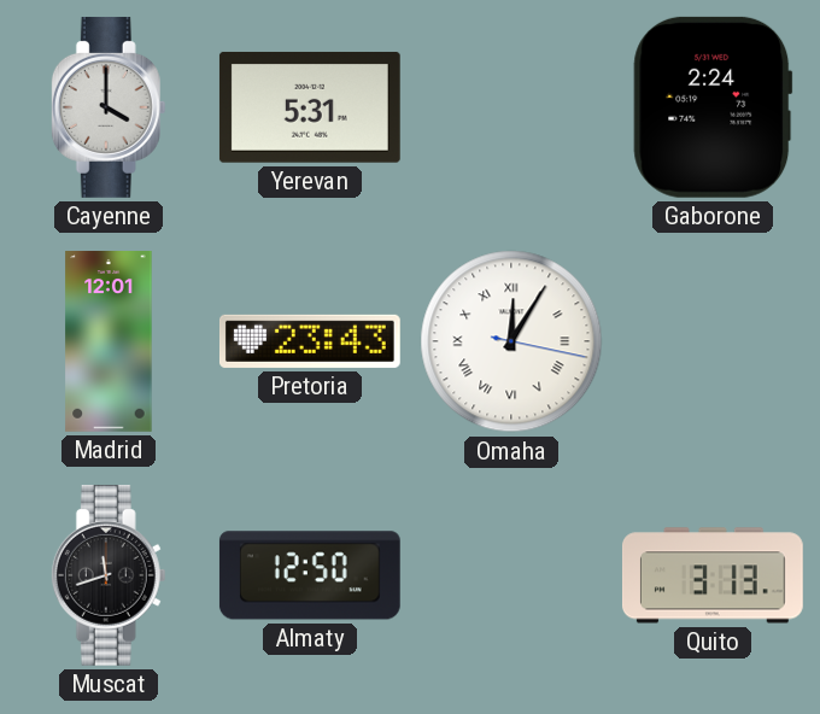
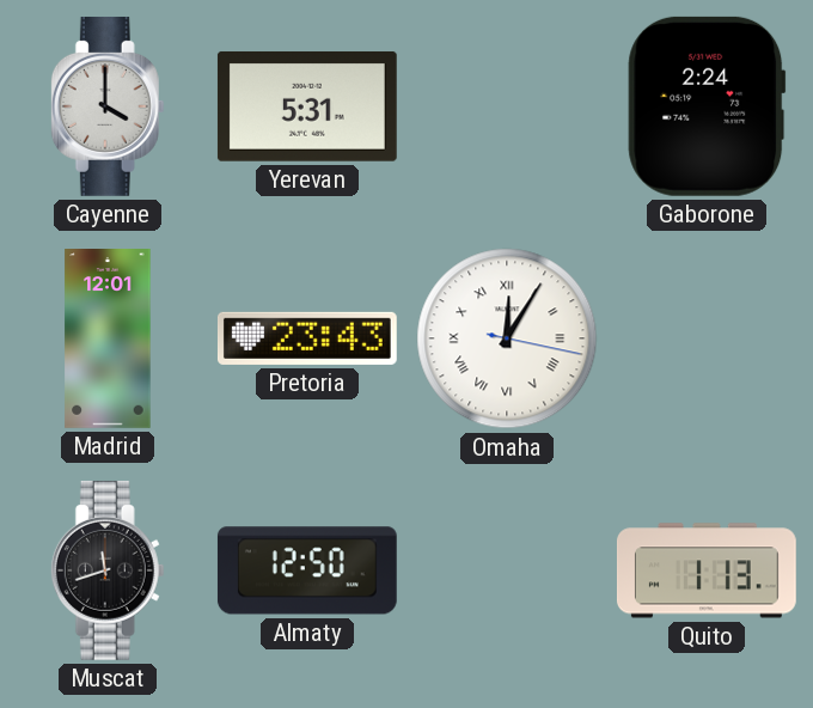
Quito: 3:13 -> 1:13 (707, 570)
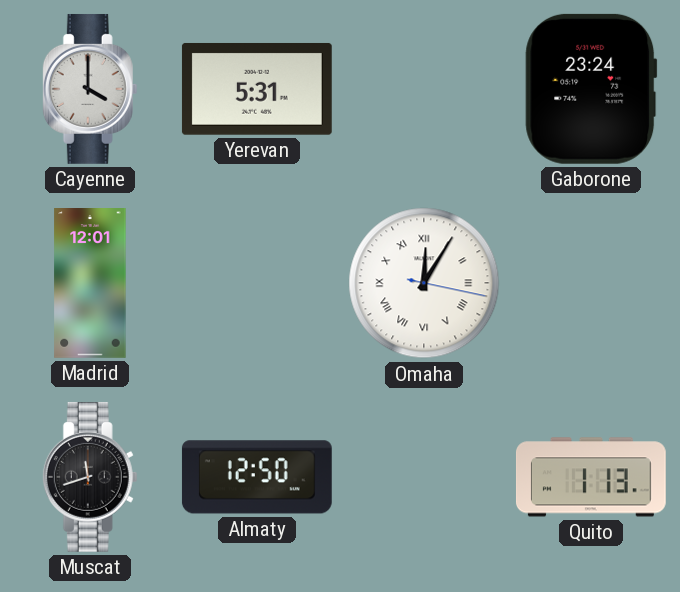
Gaborone: 2:24 -> 23:24 (591, 89)
Pretoria: 23:43 -> none (307, 338)
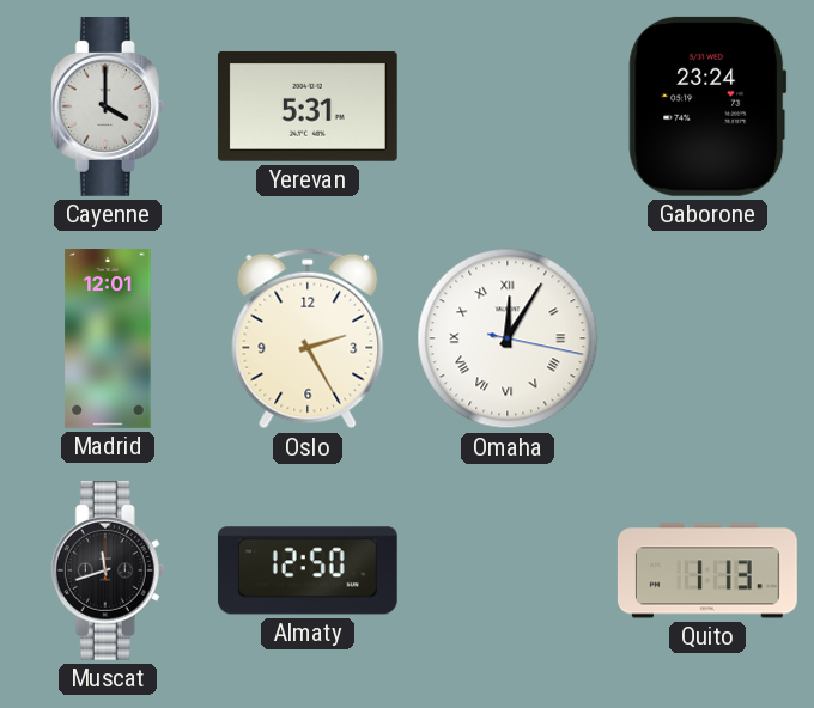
Oslo: none -> 2:25 (308, 338)
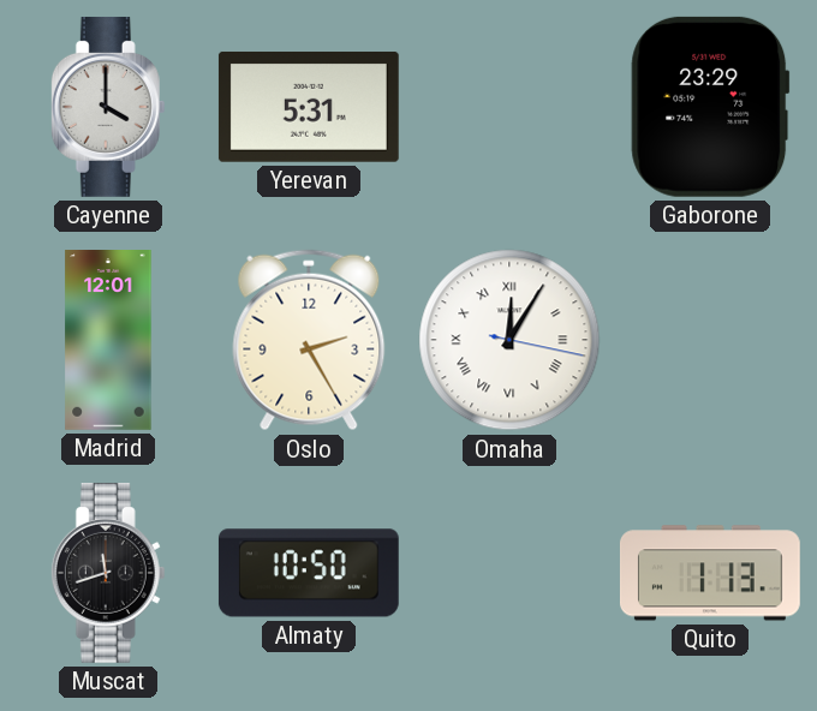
Gaborone: 23:24 -> 23:29 (710, 107)
Almaty: 12:50 -> 10:50 (309, 573)
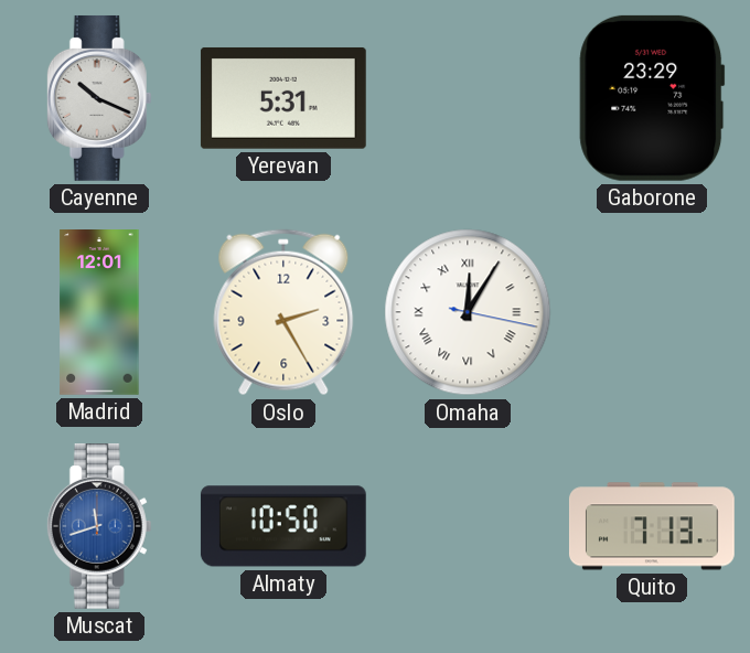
Cayenne: 4:00 -> 10:19 (99, 98)
Muscat dial: black -> blue (99, 526)
Quito: 1:13 -> 7:13 (652, 526)
